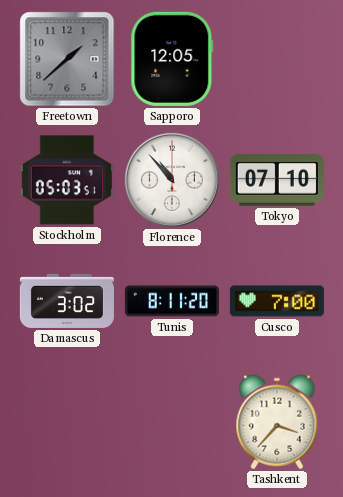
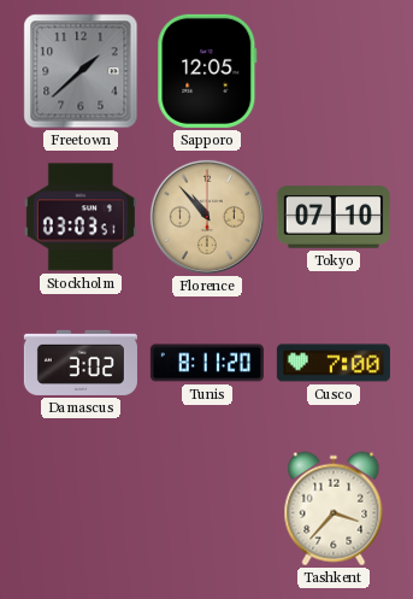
Stockholm: 05:03 -> 03:03 (81, 217)
Florence dial: white -> champagne (207, 217)
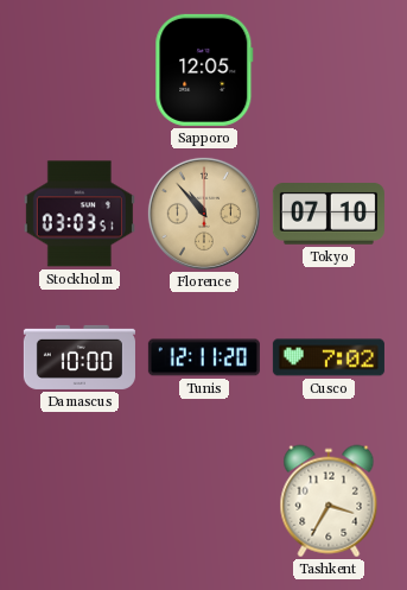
Freetown: 1:38 -> none (81, 71)
Damascus: 3:02 -> 10:00 (80, 357)
Tunis: 8:11 -> 12:11 (204, 357)
Cusco: 7:00 -> 7:02 (329, 357)
Tashkent: 3:37 -> 3:35 (329, 501)
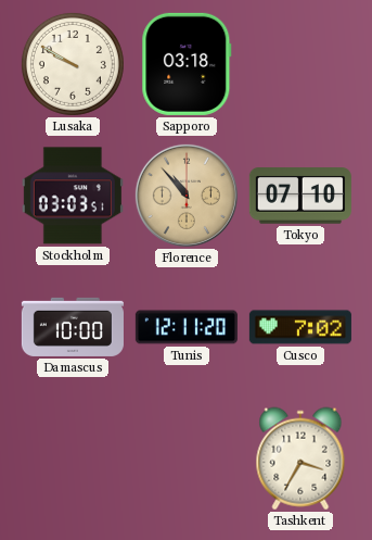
Lusaka: none -> 9:50 (73, 64)
Sapporo: 12:05 -> 03:18 (187, 64)
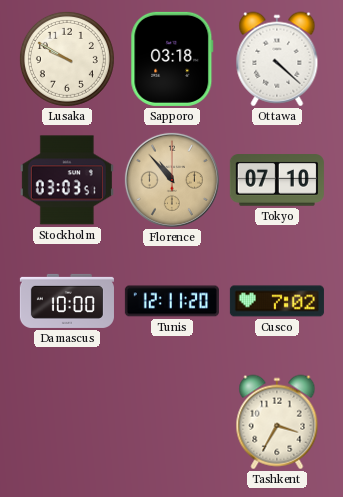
Ottawa: none -> 4:22 (277, 59)
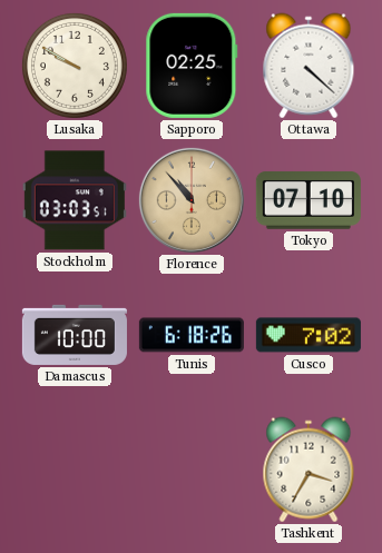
Sapporo: 03:18 -> 02:25 (192, 66)
Tunis: 12:11 -> 6:18 (192, 335)
